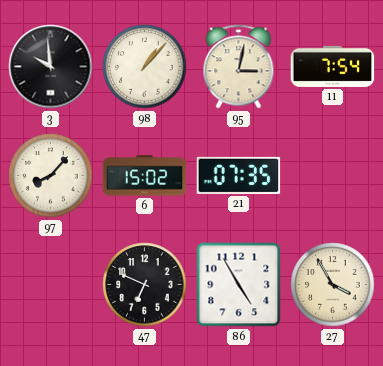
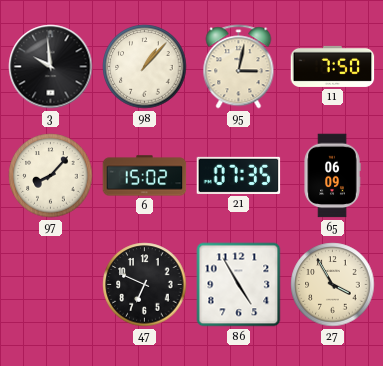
11: 7:54 -> 7:50 (333, 66)
65: none -> 06:09 (332, 176)
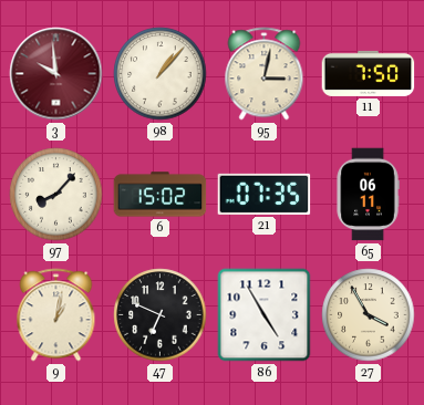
3 dial: black -> burgundy (56, 74)
65: 06:09 -> 06:11 (368, 195)
9: none -> 1:02 (56, 315)
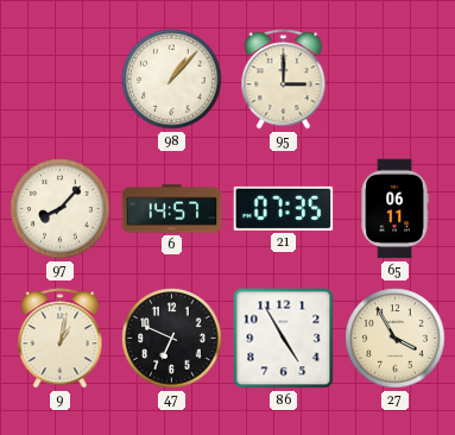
3: 9:59 -> none (56, 74)
95: 3:02 -> 3:00 (284, 80)
11: 7:50 -> none (369, 73)
6: 15:02 -> 14:57 (172, 209)
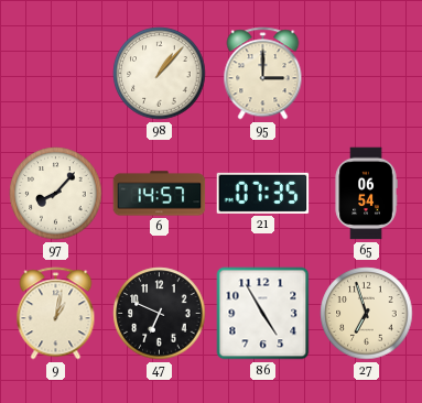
65: 06:11 -> 06:54 (366, 194)
27: 3:55 -> 6:57 (367, 314)
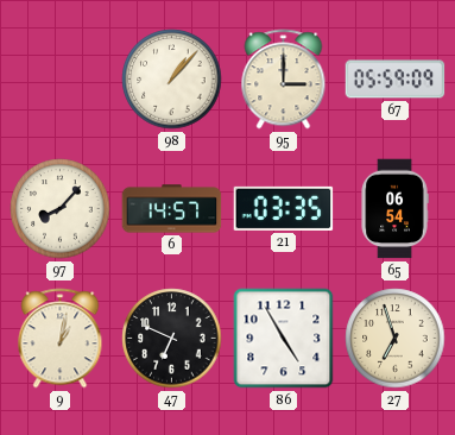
67: none -> 05:59 (396, 80)
21: 07:35 -> 03:35 (284, 208)
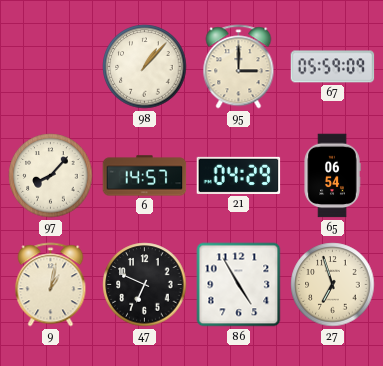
21: 03:35 -> 04:29 (239, 175)
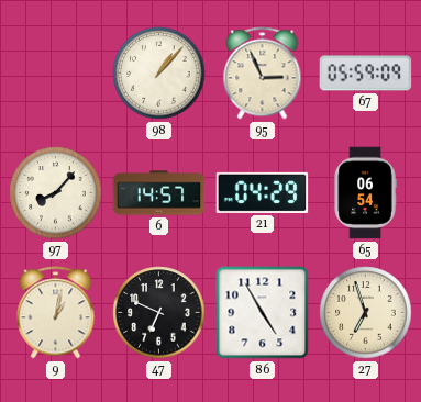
95: 3:00 -> 2:56 (263, 74)
